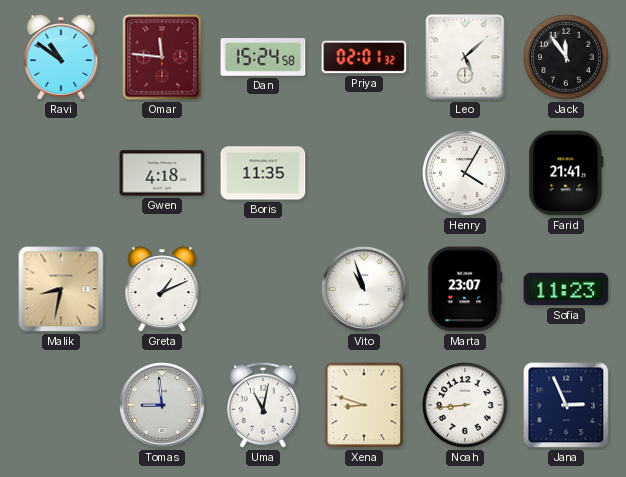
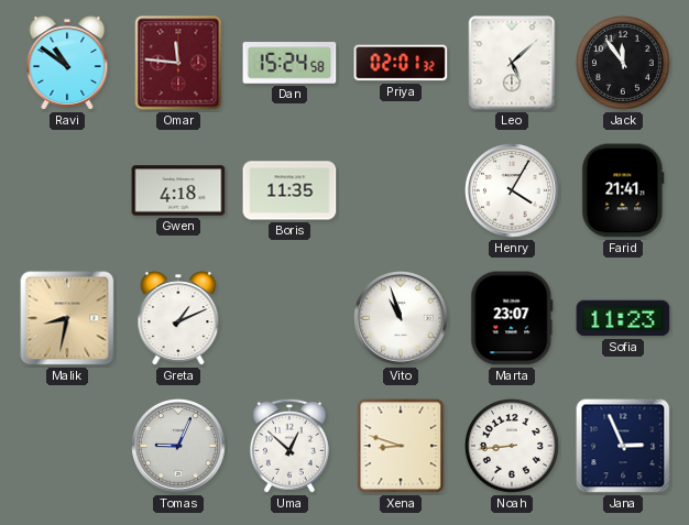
Tomas: 8:59 -> 9:04 (179, 447)
Uma: 11:02 -> 12:52 (289, 446)
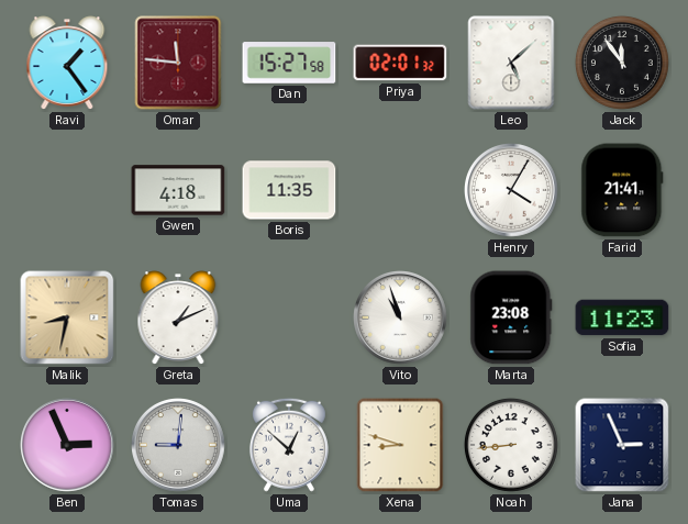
Ravi: 10:51 -> 1:24 (67, 63)
Dan: 15:24 -> 15:27 (289, 63)
Marta: 23:07 -> 23:08 (511, 317)
Ben: none -> 2:56 (68, 446)
Tomas: 9:04 -> 9:01 (179, 446)
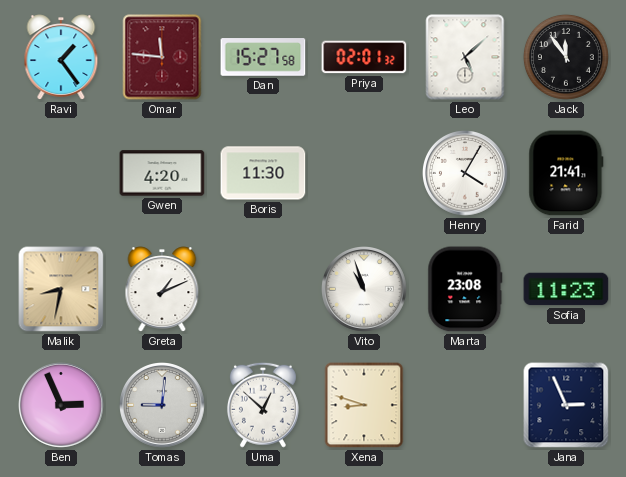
Gwen: 4:18 -> 4:20 (162, 173)
Boris: 11:35 -> 11:30 (263, 173)
Noah: 8:44 -> none (511, 445)
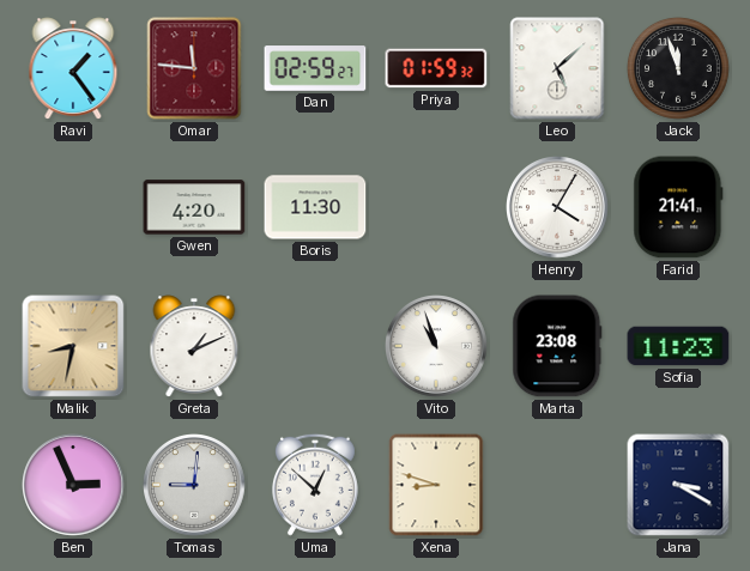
Dan: 15:27 -> 02:59 (315, 68)
Priya: 02:01 -> 01:59 (436, 68)
Jack: 11:54 -> 11:57 (678, 68)
Jana: 2:56 -> 3:20 (678, 485)
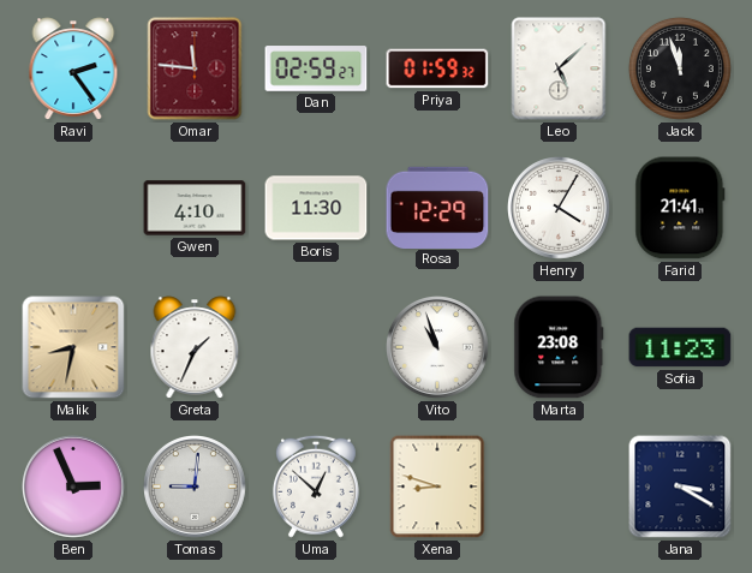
Ravi: 1:24 -> 2:24 (73, 68)
Gwen: 4:20 -> 4:10 (195, 208)
Rosa: none -> 12:29 (437, 207)
Greta: 1:11 -> 1:34 (195, 347)
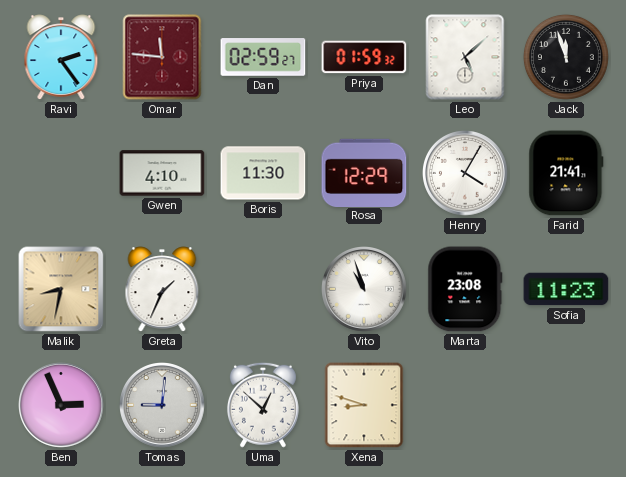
Jana: 3:20 -> none (680, 487)
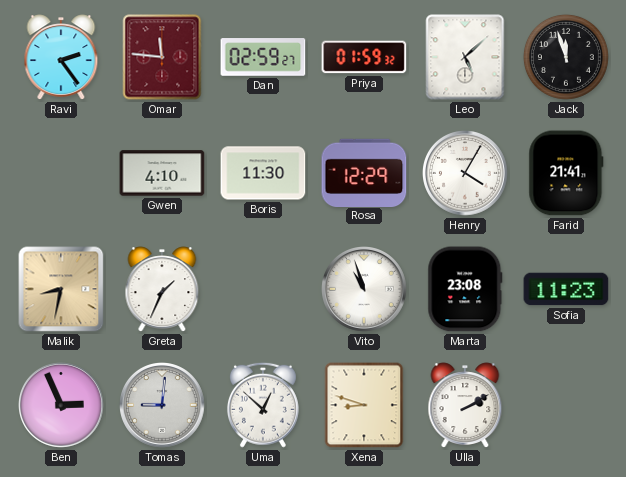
Ulla: none -> 2:10 (465, 405)
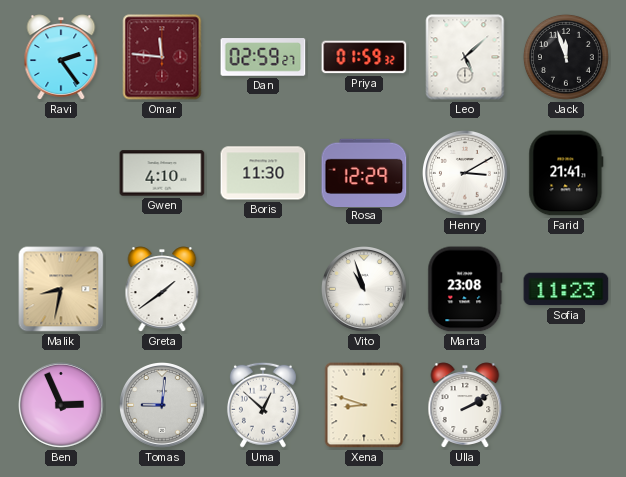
Henry: 4:05 -> 3:10 (466, 174)
Greta: 1:34 -> 1:39 (162, 289)
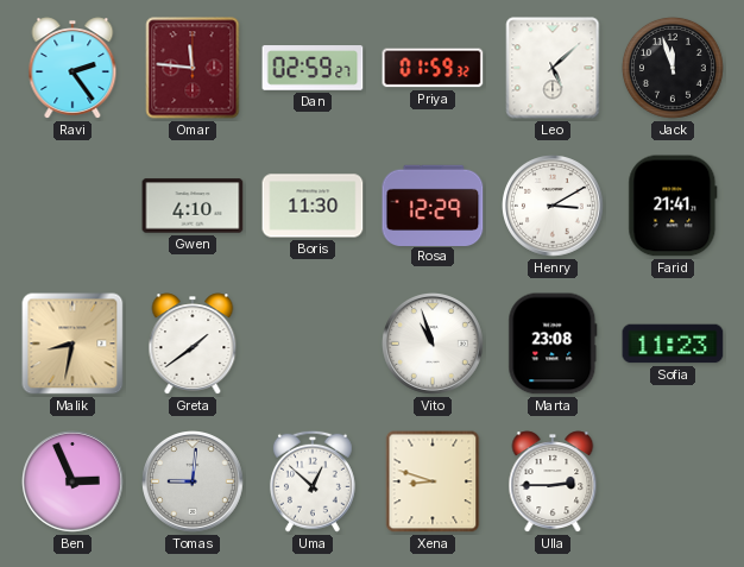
Ulla: 2:10 -> 2:45 (553, 481)
